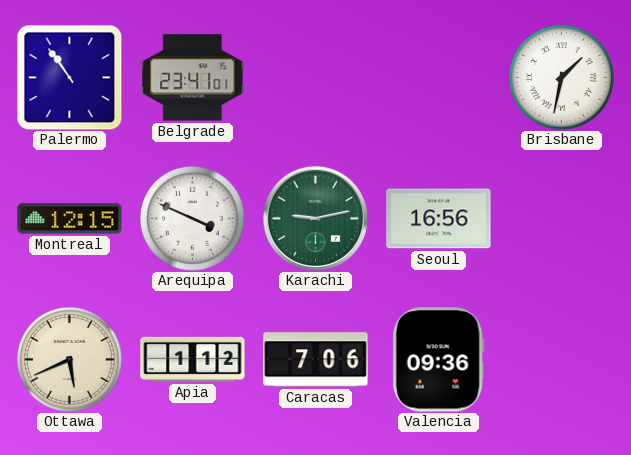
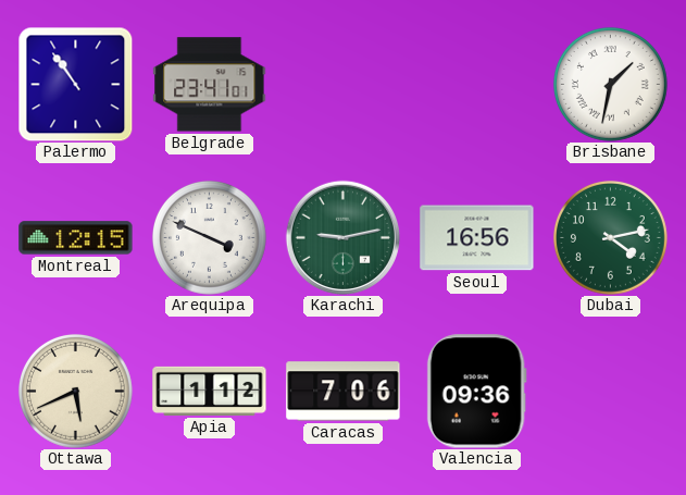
Dubai: none -> 4:13 (610, 237)
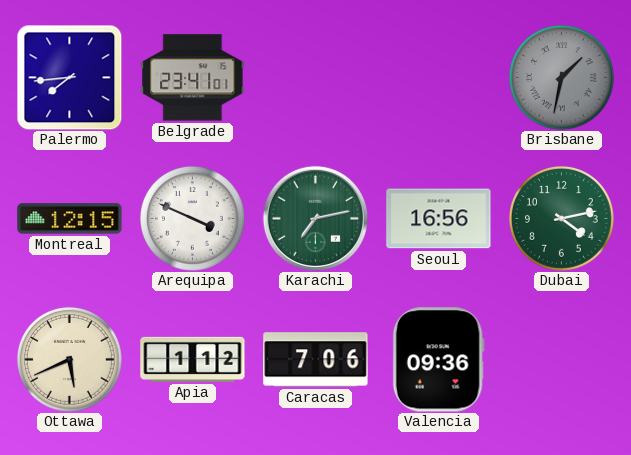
Palermo: 10:54 -> 7:44 (69, 77)
Brisbane dial: white -> grey (561, 77)
Karachi: 9:13 -> 7:13 (315, 218)
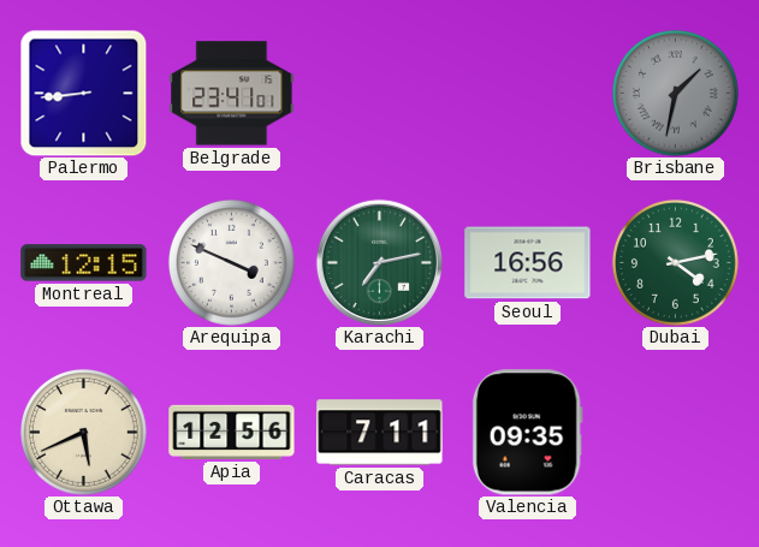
Palermo: 7:44 -> 8:44 (83, 93)
Apia: 1:12 -> 12:56 (232, 432)
Caracas: 7:06 -> 7:11 (380, 433)
Valencia: 09:36 -> 09:35 (527, 433)
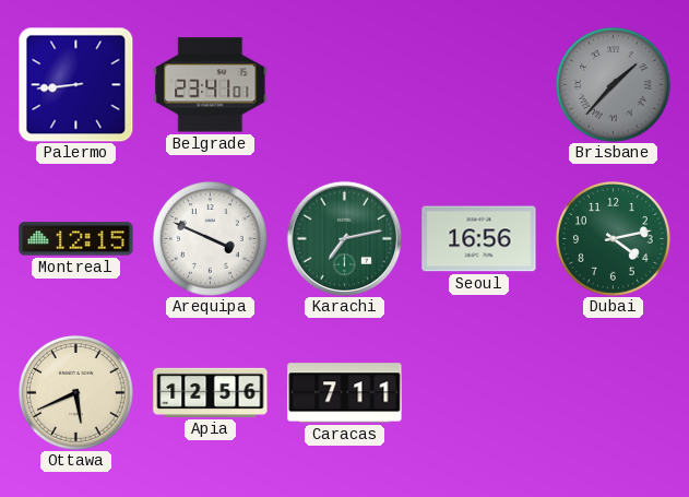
Brisbane: 1:32 -> 1:37 (613, 84)
Valencia: 09:35 -> none (527, 433)
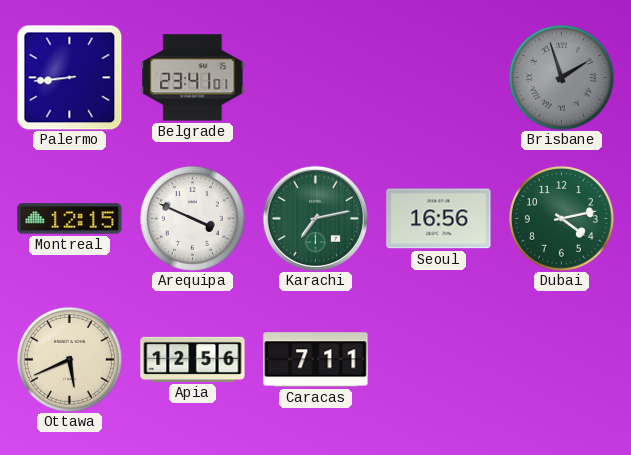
Brisbane: 1:37 -> 1:57 (561, 77)
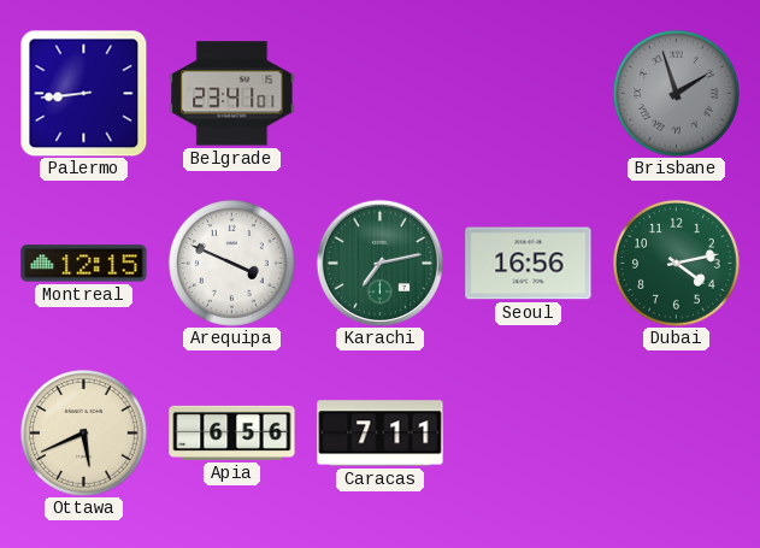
Apia: 12:56 -> 6:56 (232, 432)
